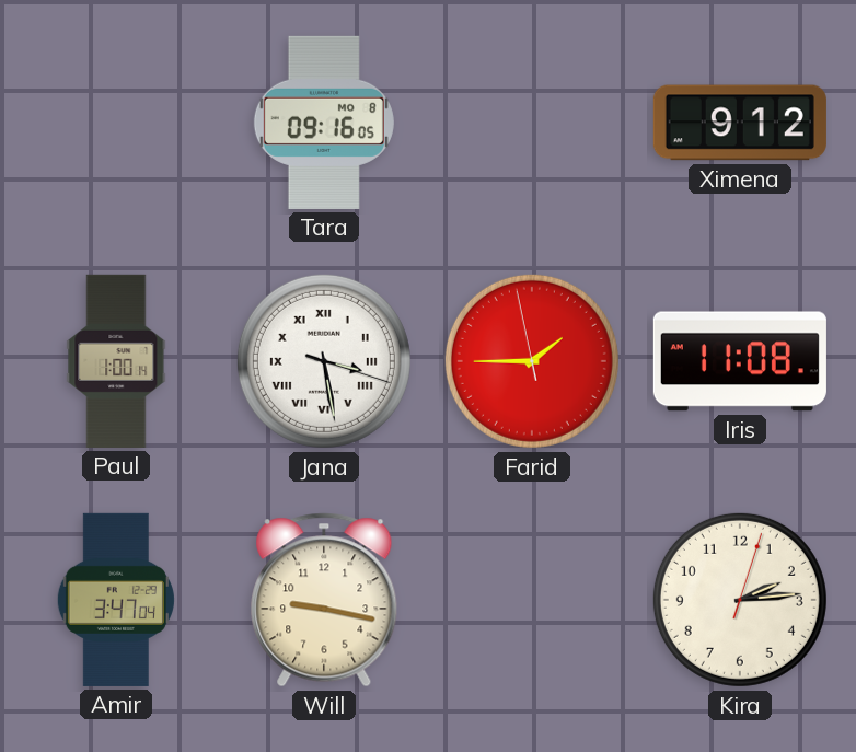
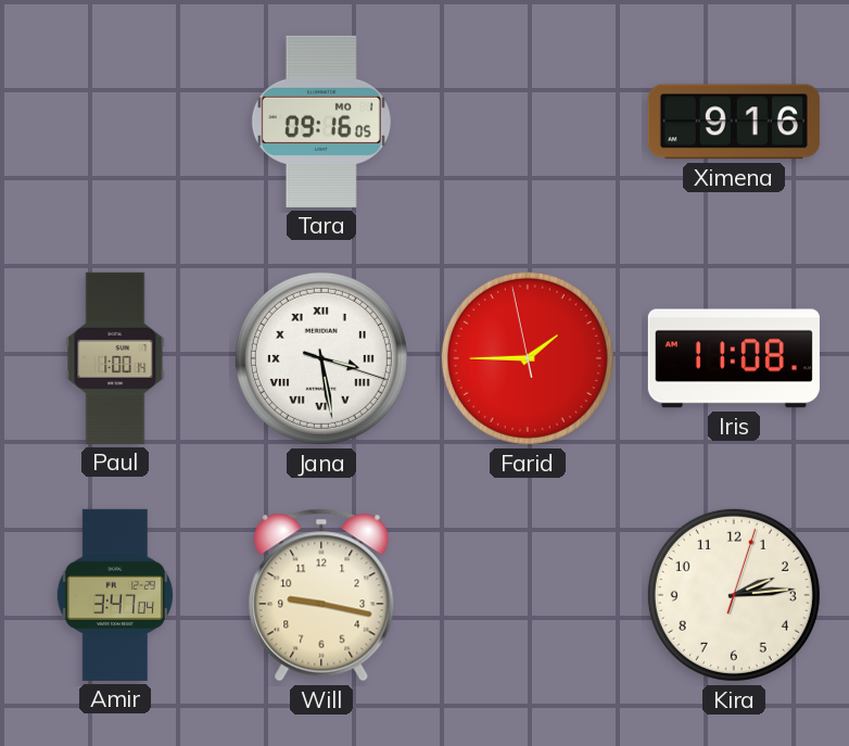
Tara date: MO 8 -> MO 1 (321, 122)
Ximena: 9:12 -> 9:16 (734, 122)
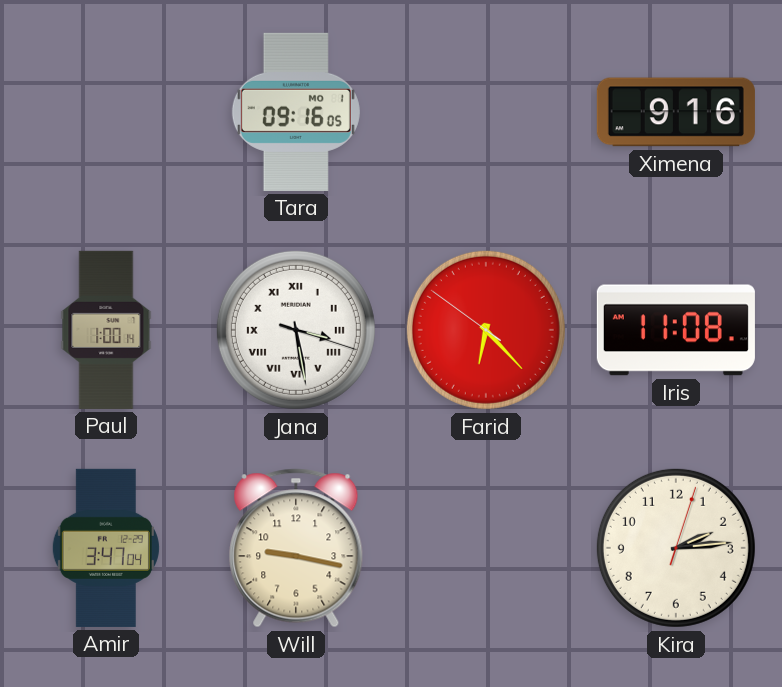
Farid: 1:44 -> 6:22 (486, 330)
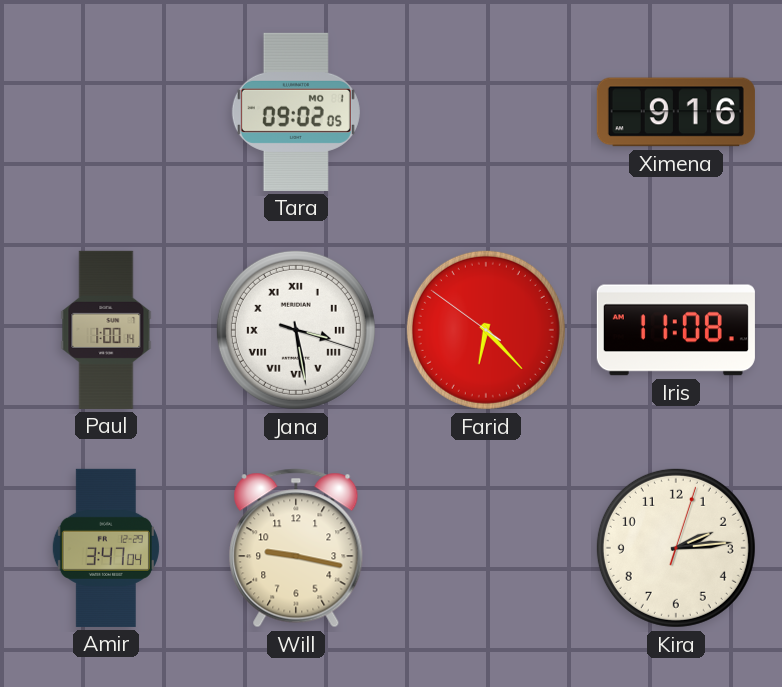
Tara: 09:16 -> 09:02 (296, 112)
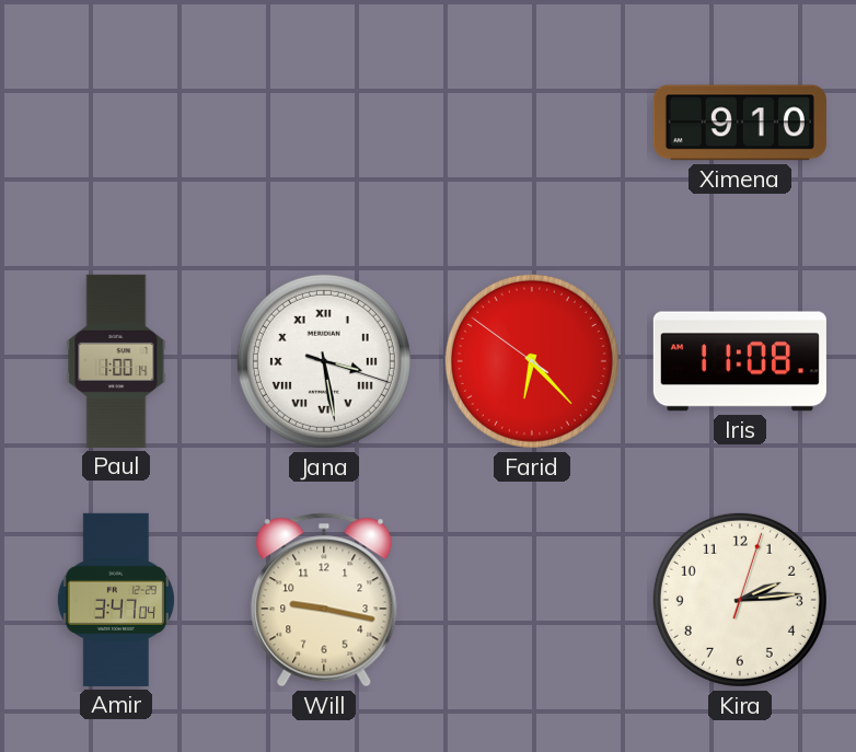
Tara: 09:02 -> none (296, 112)
Ximena: 9:16 -> 9:10 (740, 123)
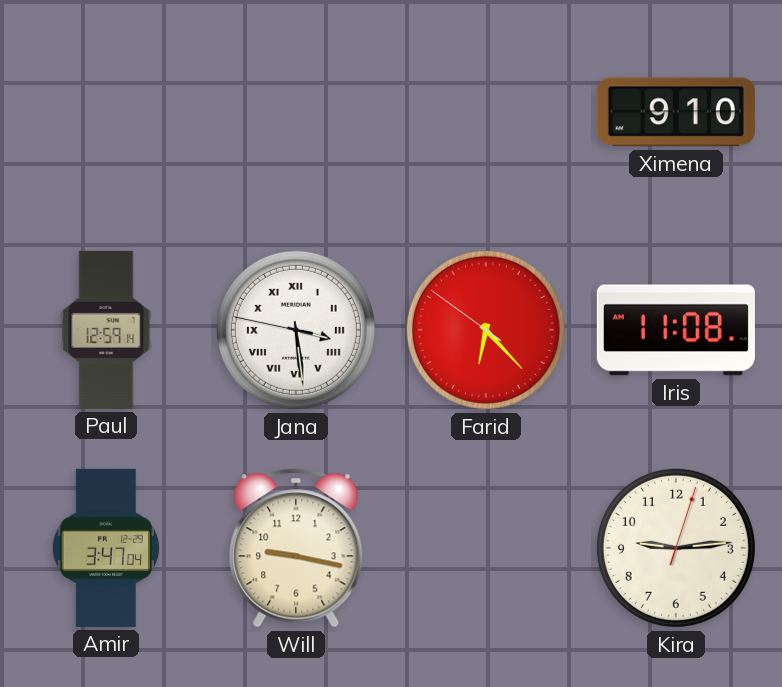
Paul: 1:00 -> 12:59 (106, 330)
Jana: 3:28:18 -> 3:28:47 (296, 330)
Kira: 2:14 -> 9:14 (676, 548)
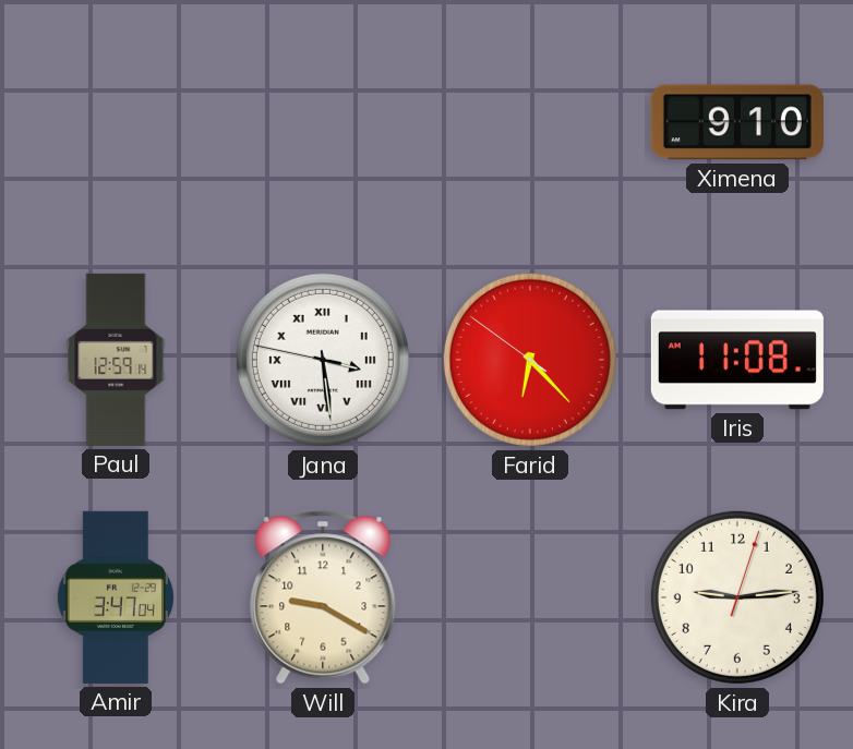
Will: 9:17 -> 9:20 (323, 597)
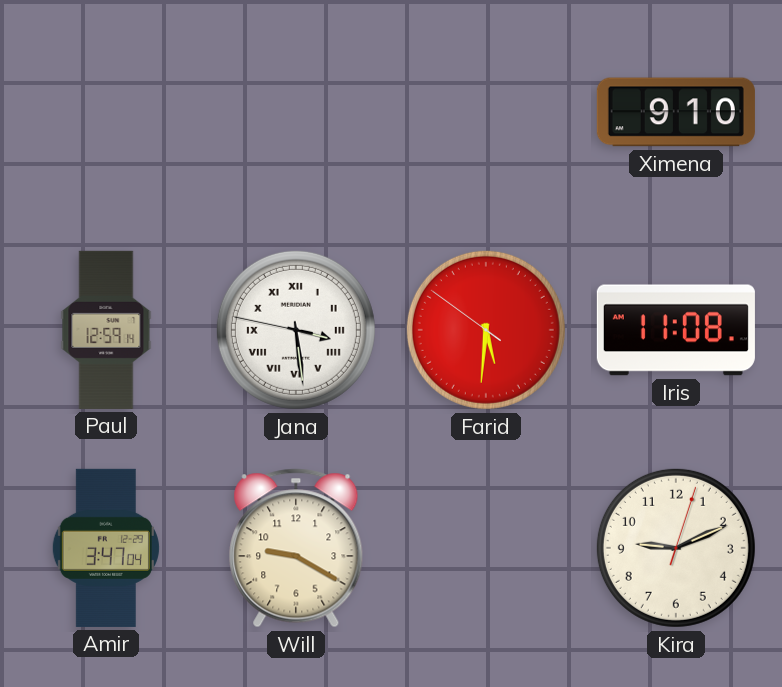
Farid: 6:22 -> 5:30 (486, 330)
Kira: 9:14 -> 9:11 (676, 548)
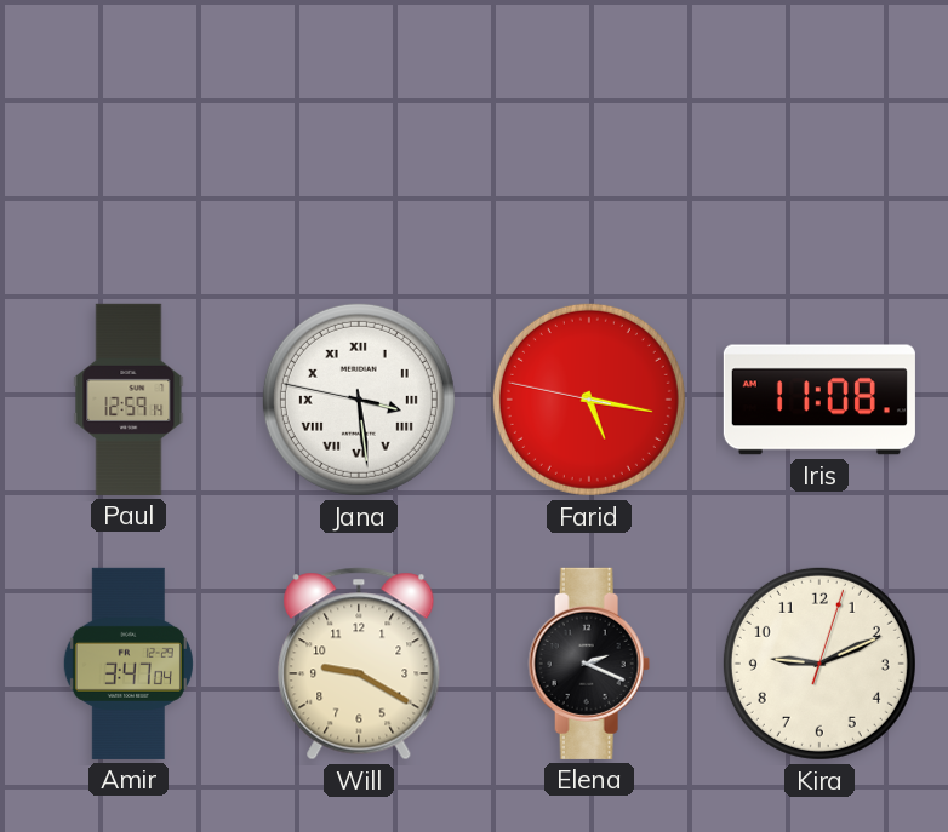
Ximena: 9:10 -> none (676, 112)
Farid: 5:30 -> 5:16 (589, 400)
Elena: none -> 2:19 (589, 664)
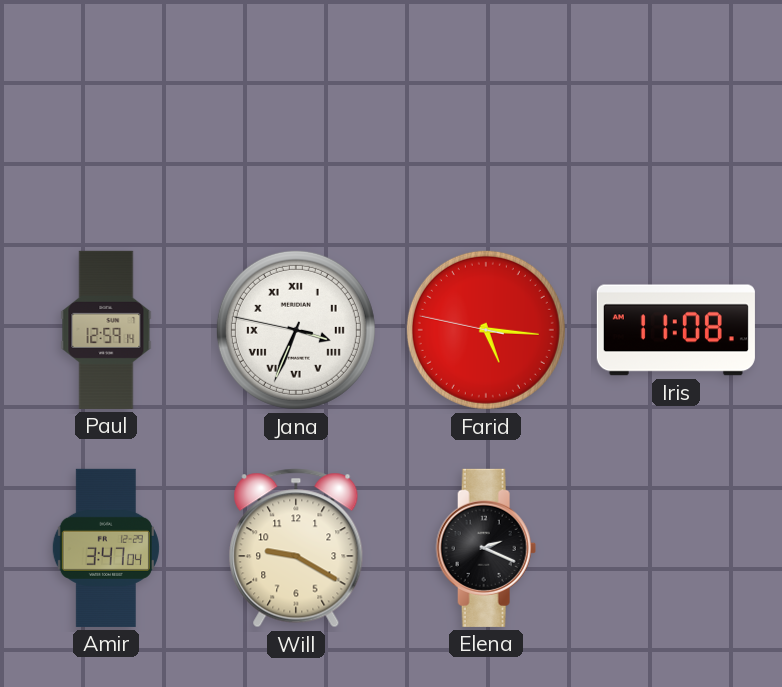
Jana: 3:28 -> 3:33 (296, 330)
Farid: 5:16 -> 5:15 (486, 330)
Kira: 9:11 -> none (819, 664)
